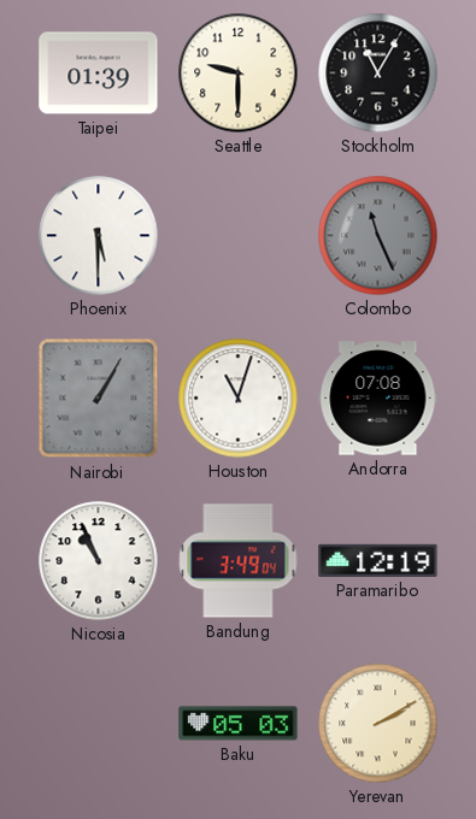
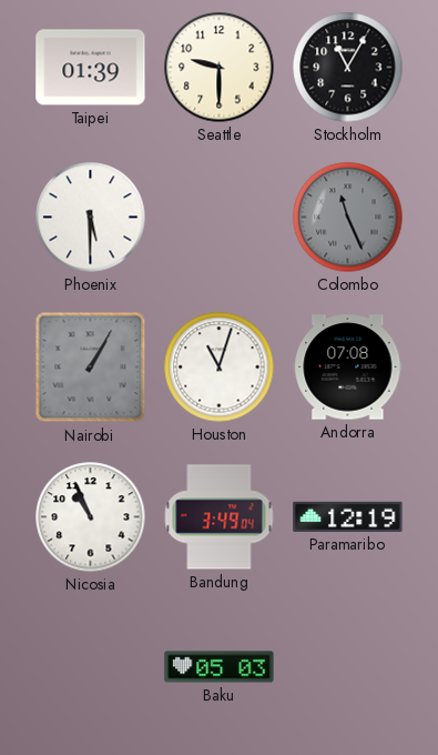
Yerevan: 2:10 -> none (378, 724)
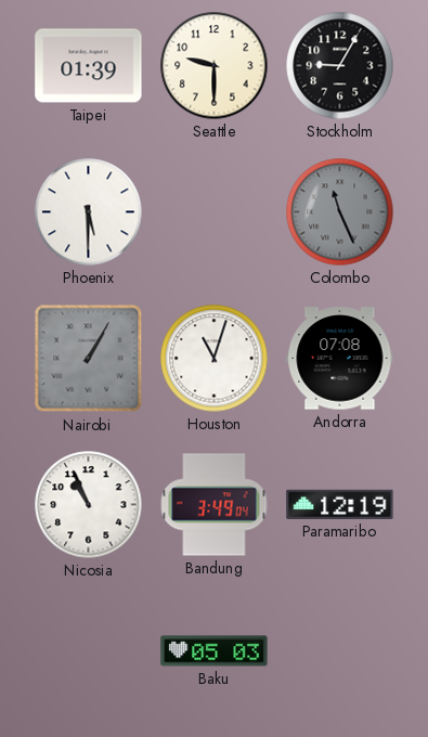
Stockholm: 11:05 -> 9:05 (340, 66)
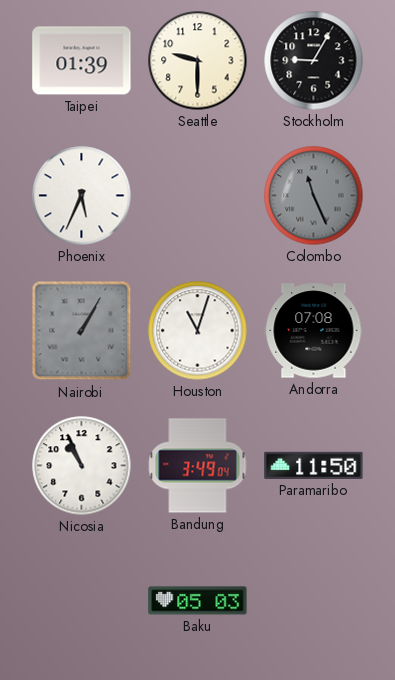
Phoenix: 5:30 -> 5:34 (82, 196)
Paramaribo: 12:19 -> 11:50 (314, 465)
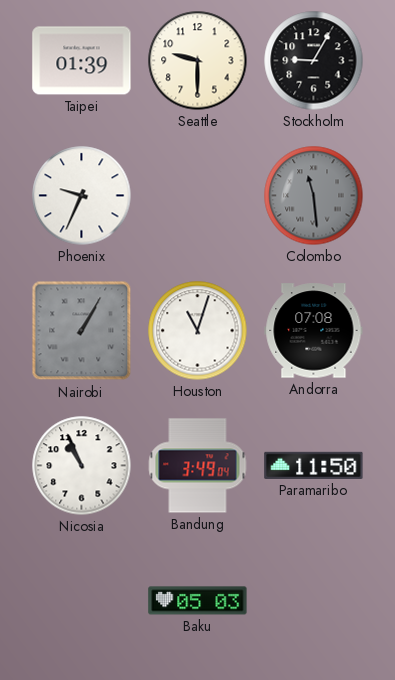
Phoenix: 5:34 -> 9:34 (82, 196)
Colombo: 11:26 -> 11:29 (314, 196)
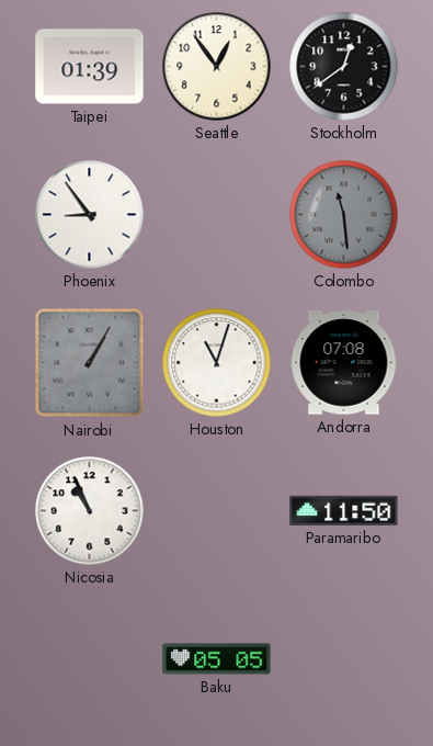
Seattle: 9:30 -> 12:54 (217, 67)
Stockholm: 9:05 -> 12:39 (344, 67)
Phoenix: 9:34 -> 8:54 (90, 215)
Bandung: 3:49 -> none (198, 466)
Baku: 05:03 -> 05:05 (217, 659)
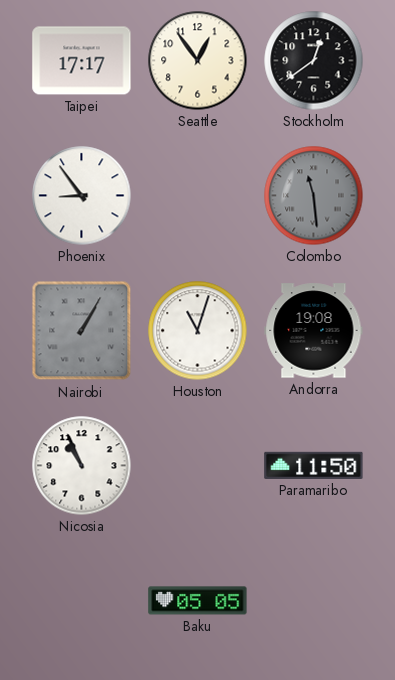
Taipei: 01:39 -> 17:17 (82, 61)
Andorra: 07:08 -> 19:08 (314, 331)
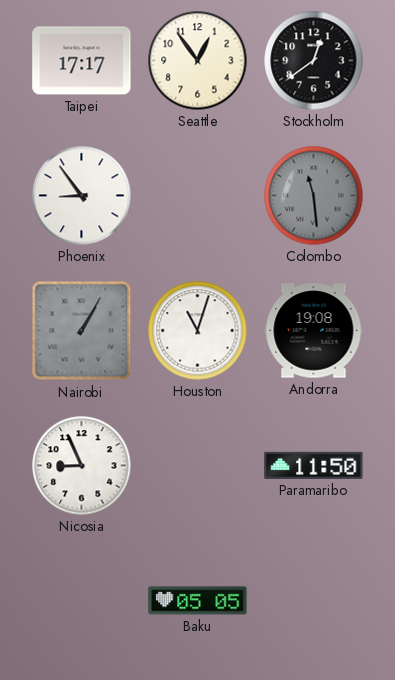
Nicosia: 10:56 -> 8:56 (82, 466)
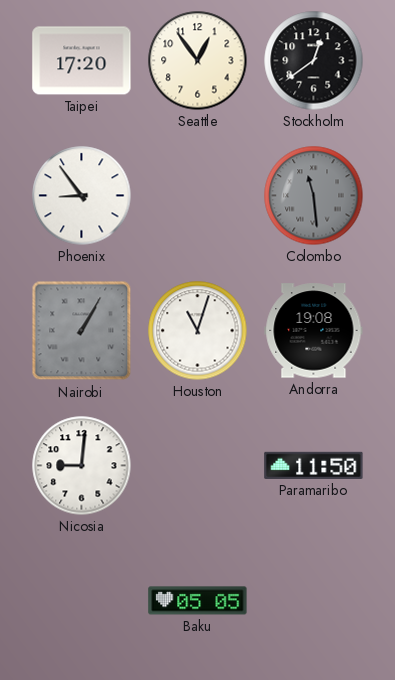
Taipei: 17:17 -> 17:20 (82, 61)
Nicosia: 8:56 -> 9:01 (82, 466)
